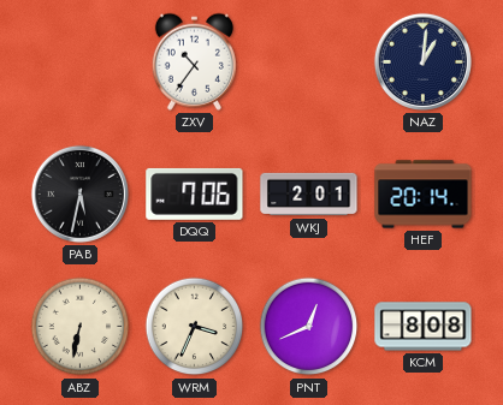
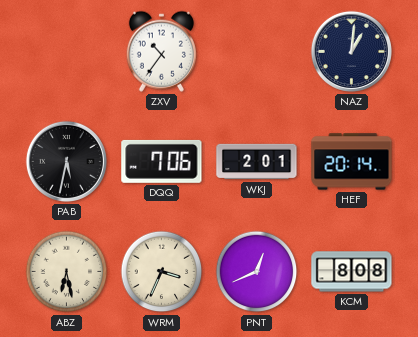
ABZ: 6:32 -> 6:28 (67, 272)
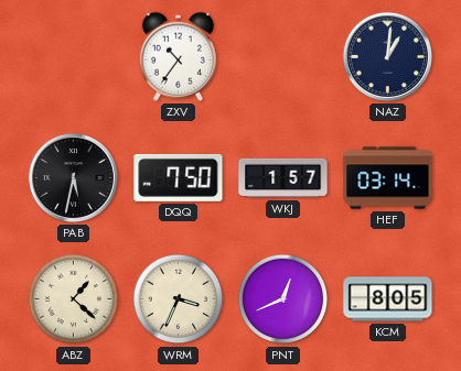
DQQ: 7:06 -> 7:50 (179, 177)
WKJ: 2:01 -> 1:57 (283, 178)
HEF: 20:14 -> 03:14 (388, 178)
ABZ: 6:28 -> 1:22 (74, 299)
KCM: 8:08 -> 8:05 (388, 299)
